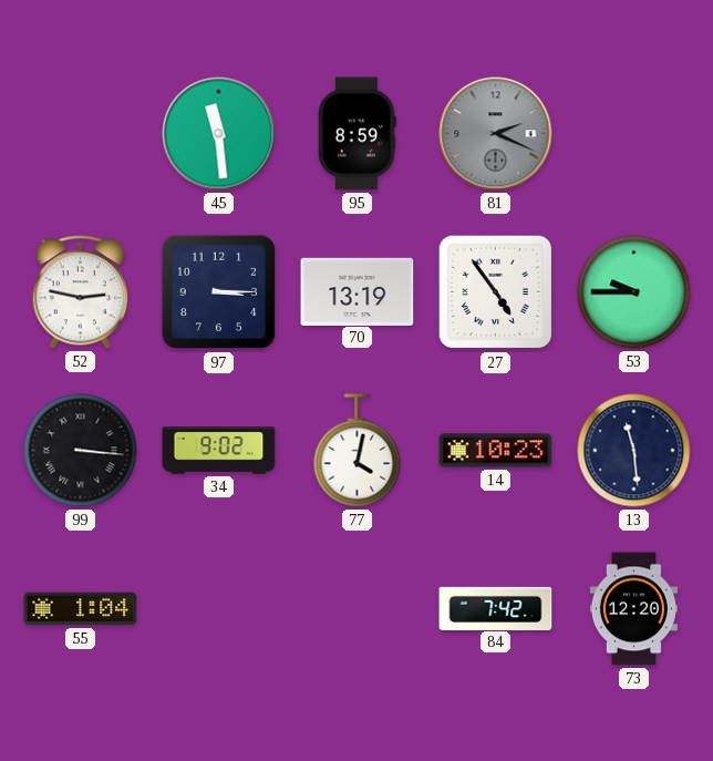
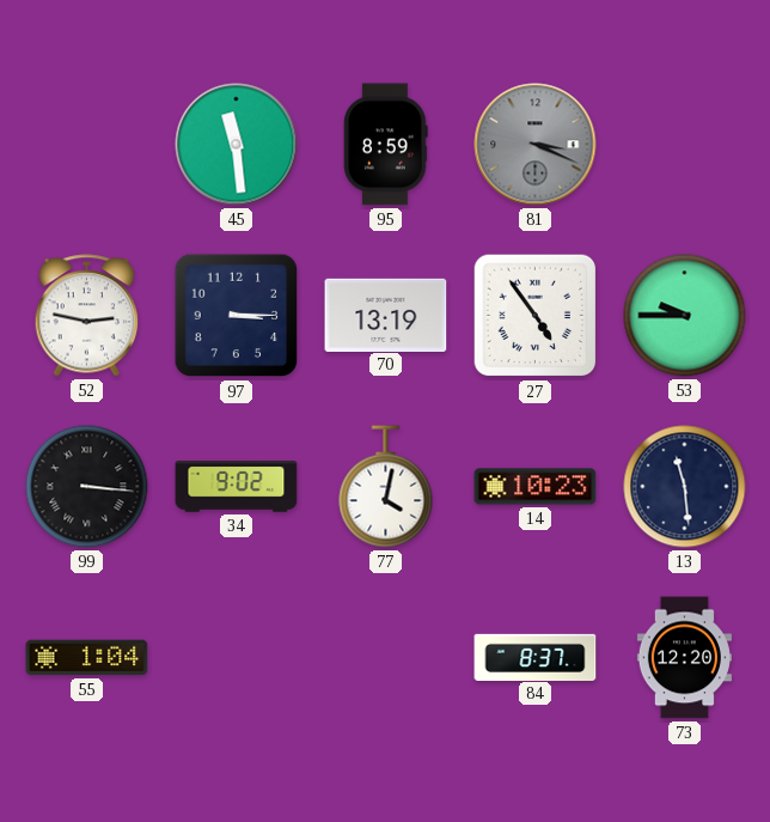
81: 2:19 -> 3:19 (536, 145)
84: 7:42 -> 8:37 (536, 657)
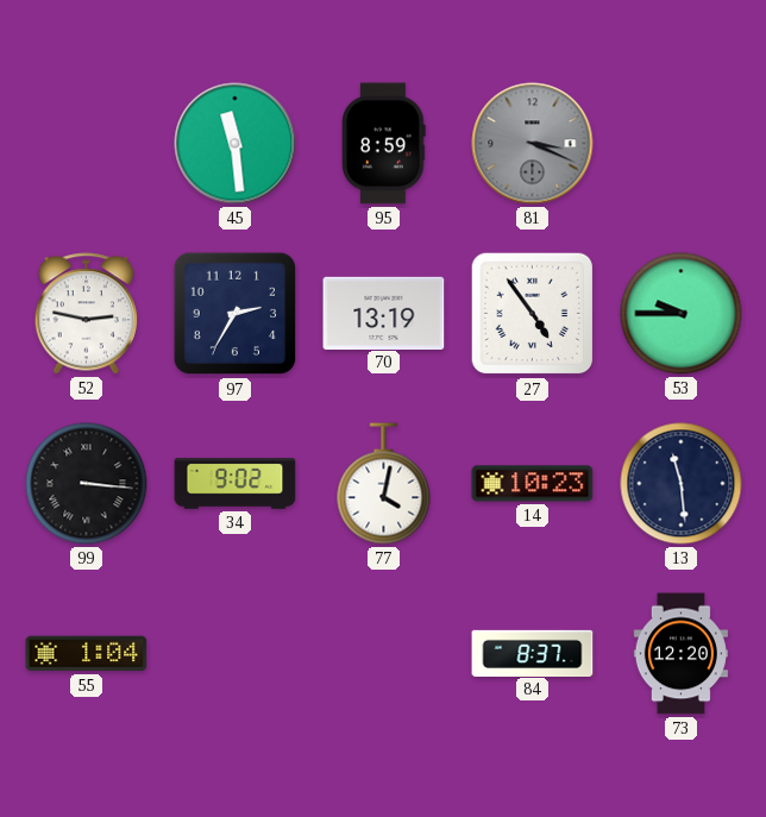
97: 3:15 -> 2:35 (236, 314)
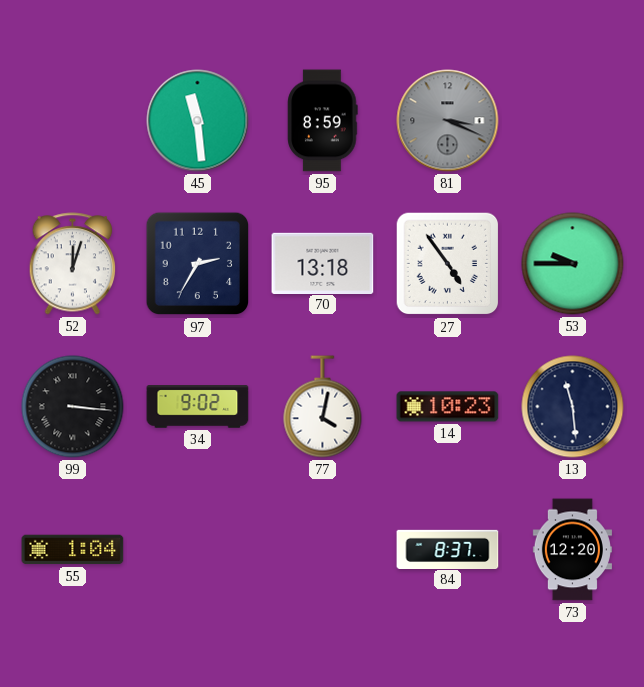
52: 2:47 -> 12:03 (73, 264)
70: 13:19 -> 13:18 (323, 263)
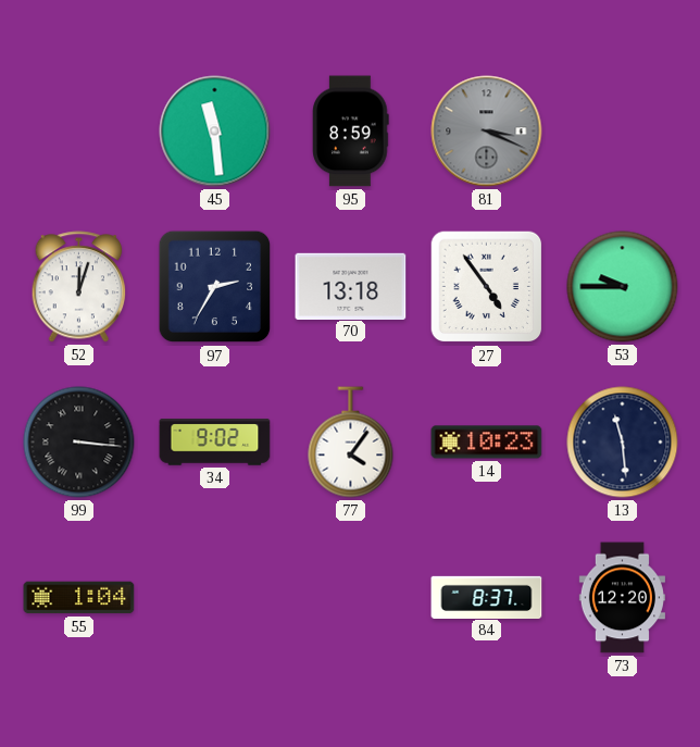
77: 4:02 -> 4:06 (351, 443)
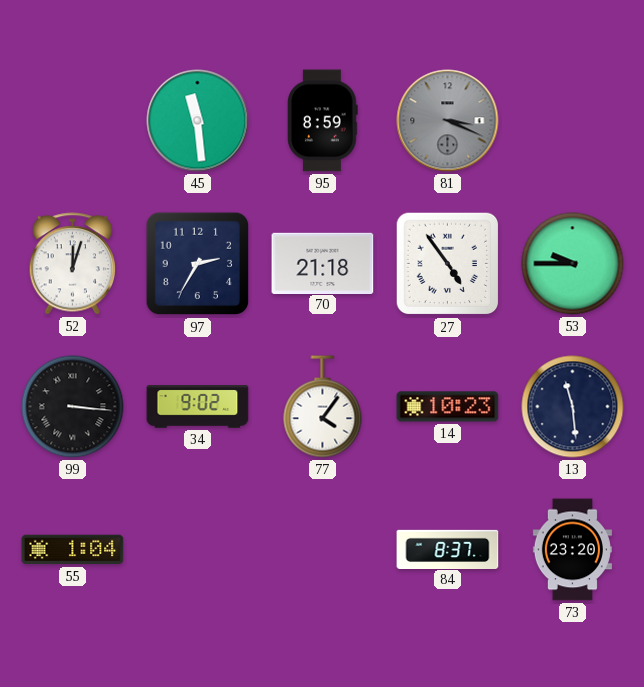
70: 13:18 -> 21:18 (323, 263)
73: 12:20 -> 23:20 (572, 550)
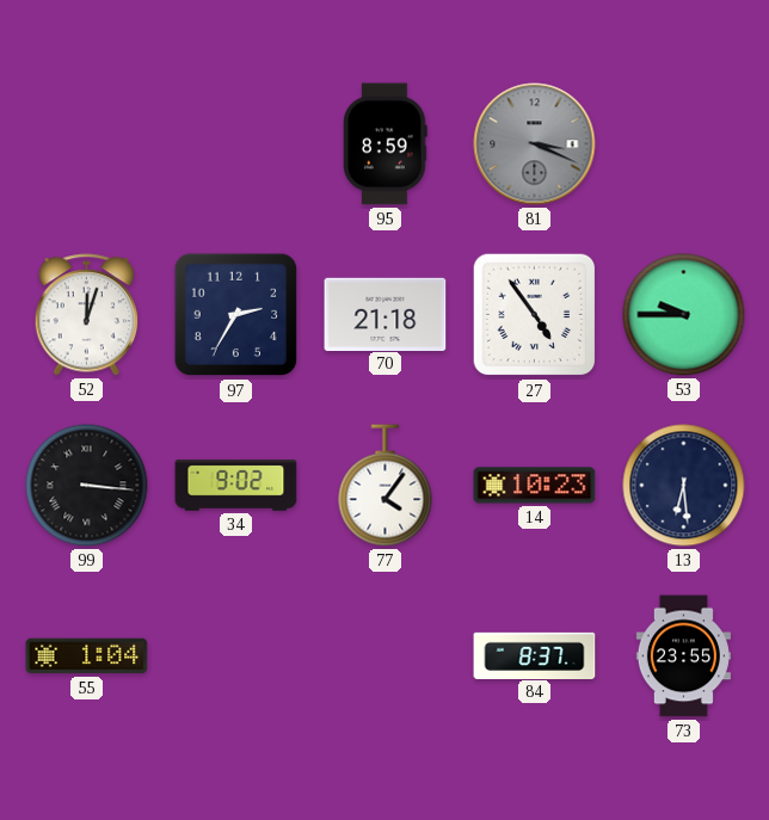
45: 11:29 -> none (198, 121)
13: 11:29 -> 6:29 (684, 486)
73: 23:20 -> 23:55 (683, 656)
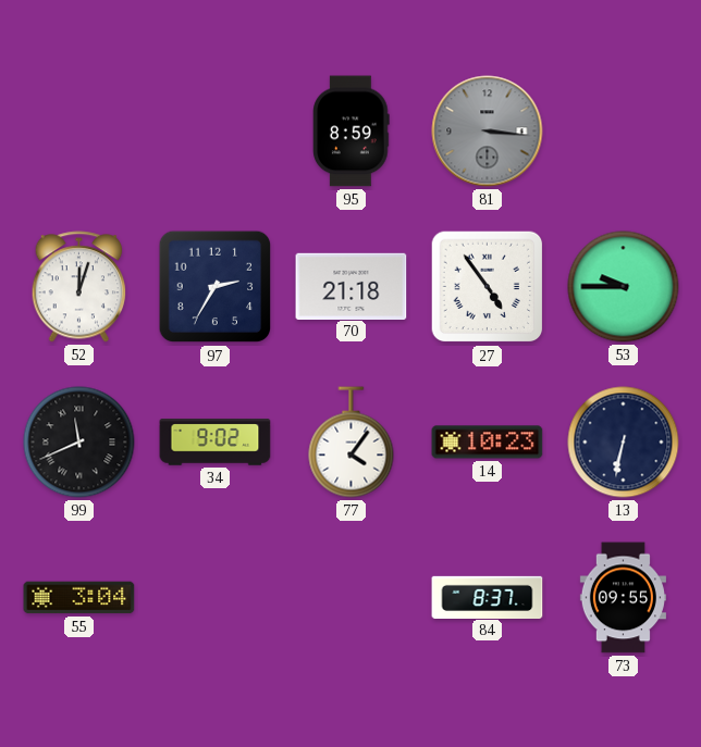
81: 3:19 -> 3:16 (488, 132)
99: 3:16 -> 11:41 (79, 443)
13: 6:29 -> 6:32 (624, 443)
55: 1:04 -> 3:04 (79, 598)
73: 23:55 -> 09:55 (623, 598)
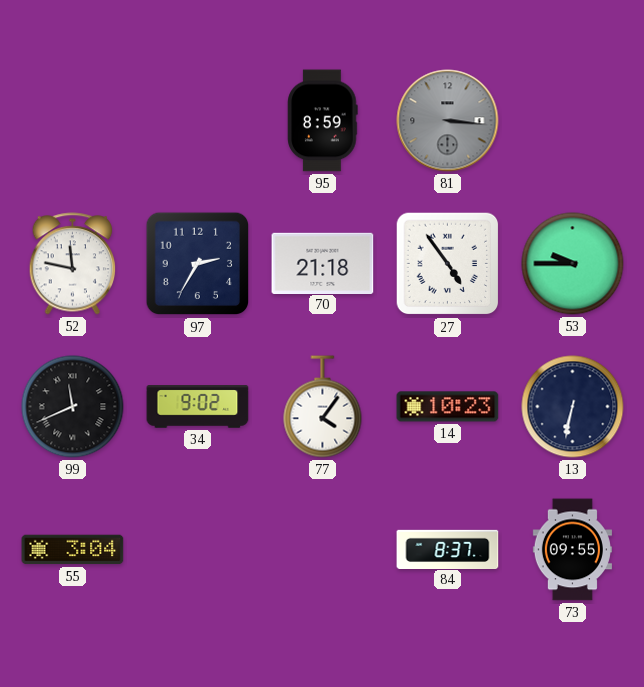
52: 12:03 -> 11:47 (73, 264)
